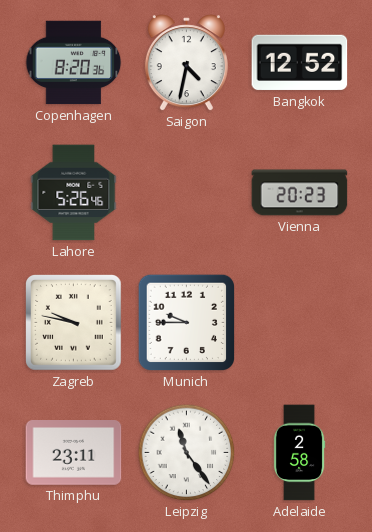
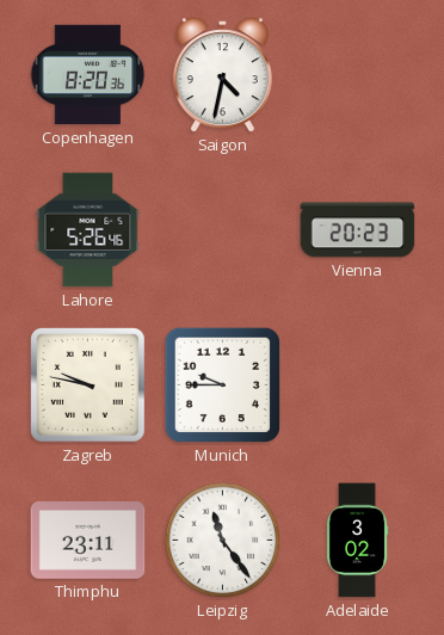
Bangkok: 12:52 -> none (300, 63)
Adelaide: 2:58 -> 3:02 (357, 541)
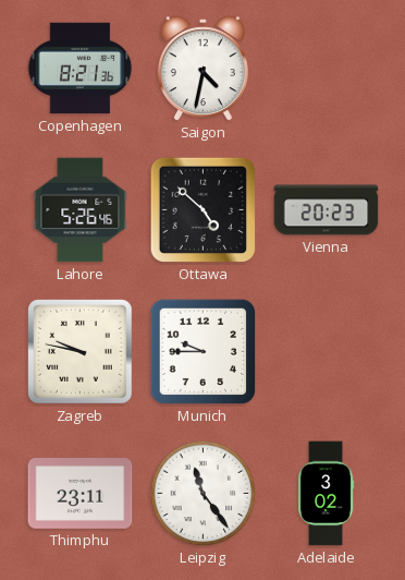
Copenhagen: 8:20 -> 8:21 (81, 69)
Ottawa: none -> 4:52 (204, 210)
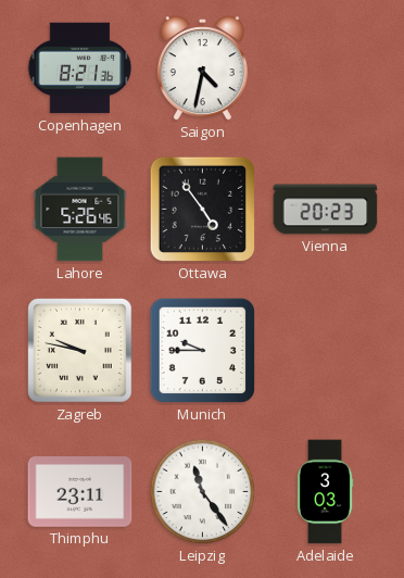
Ottawa: 4:52 -> 4:54 (203, 210)
Adelaide: 3:02 -> 3:03 (325, 492)
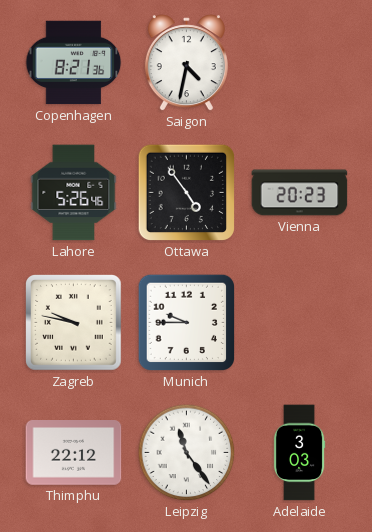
Thimphu: 23:11 -> 22:12 (74, 453)
